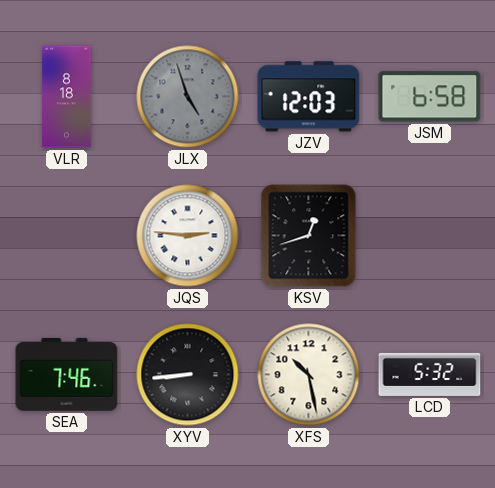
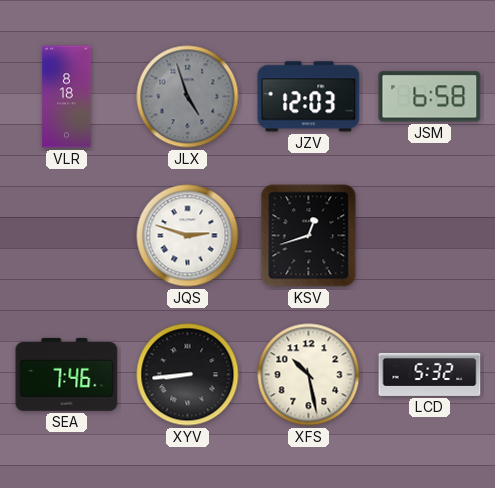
JQS: 2:46 -> 2:48 (188, 236)
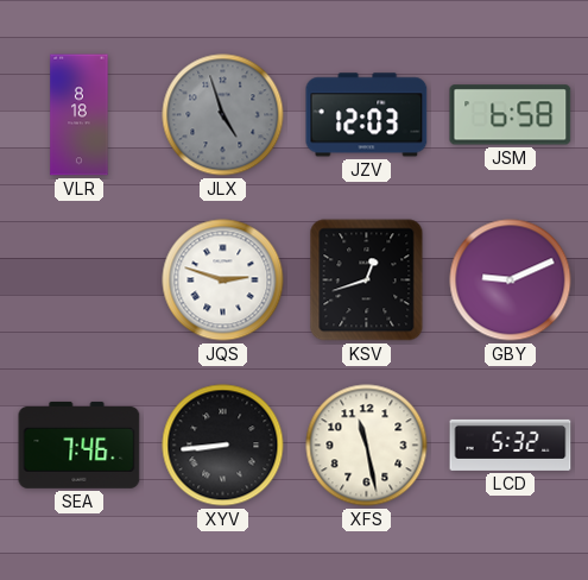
GBY: none -> 9:11 (511, 280)
XFS: 10:28 -> 11:28 (367, 446)
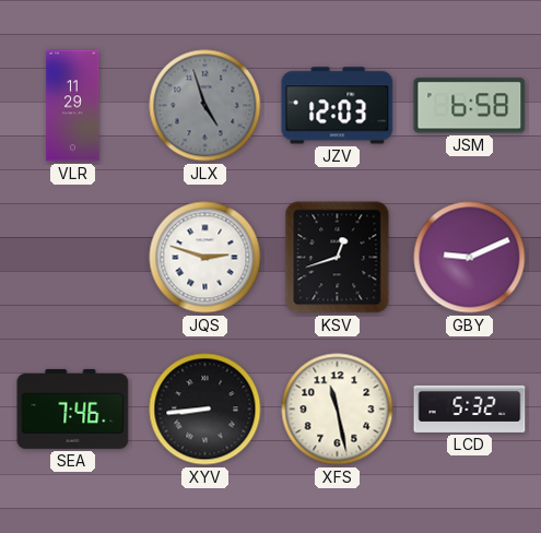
VLR: 8:18 -> 11:29 (73, 106)
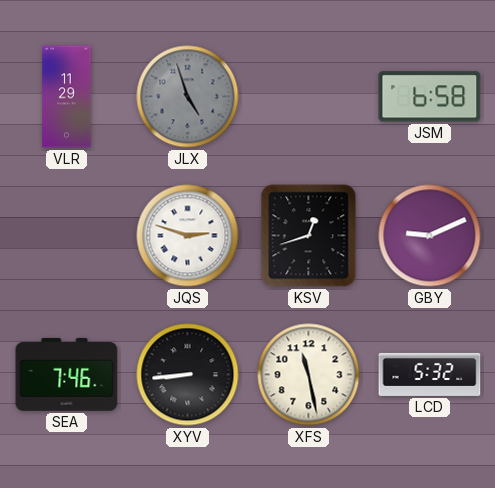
JZV: 12:03 -> none (338, 106)
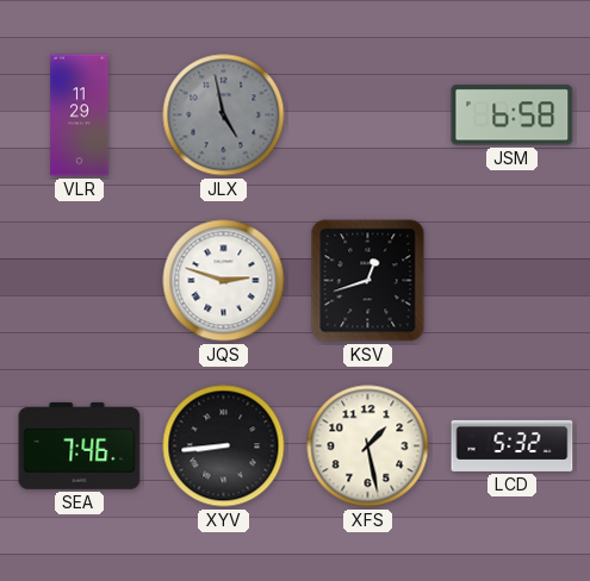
JLX: 4:57 -> 4:58 (224, 115)
GBY: 9:11 -> none (430, 236)
XFS: 11:28 -> 1:28 (368, 446)
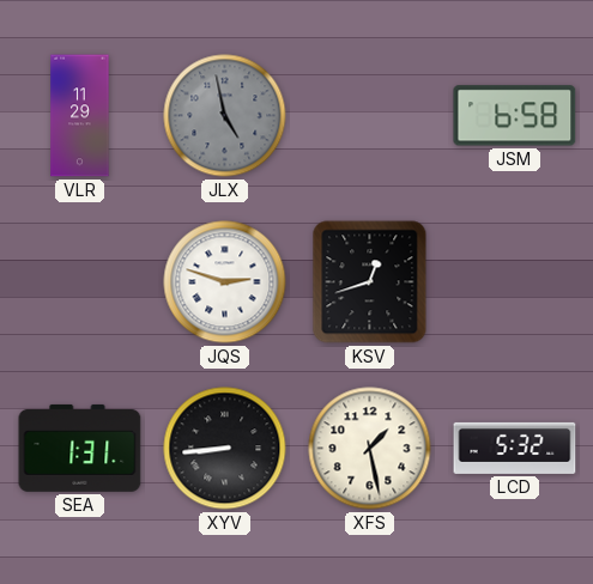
SEA: 7:46 -> 1:31 (80, 448)
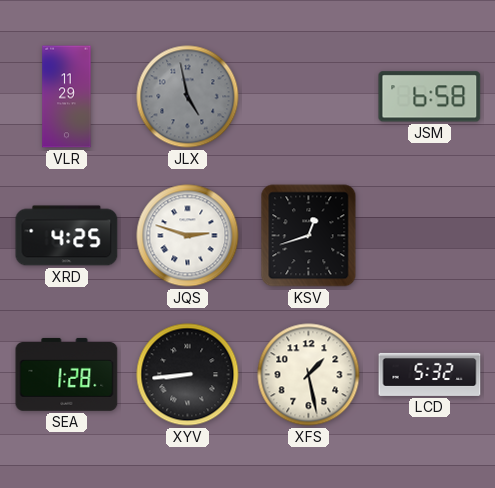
XRD: none -> 4:25 (67, 236)
SEA: 1:31 -> 1:28 (67, 374)
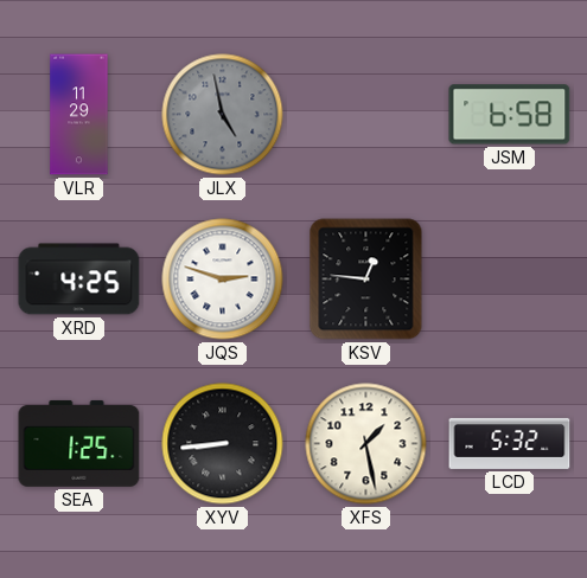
KSV: 12:42 -> 12:46 (366, 280)
SEA: 1:28 -> 1:25 (79, 443)
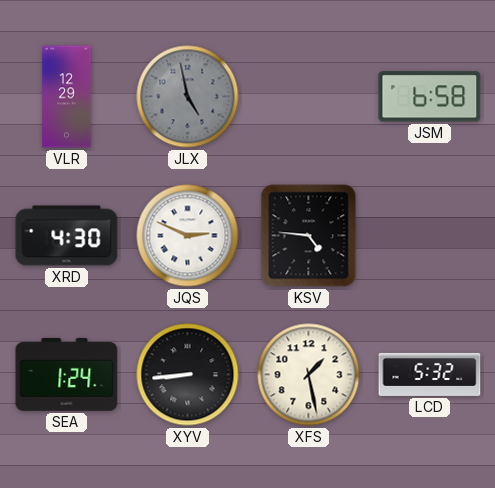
VLR: 11:29 -> 12:29 (67, 97)
XRD: 4:25 -> 4:30 (67, 236)
JQS: 2:48 -> 2:49 (188, 236)
KSV: 12:46 -> 4:46 (309, 236)
SEA: 1:25 -> 1:24 (67, 374)
